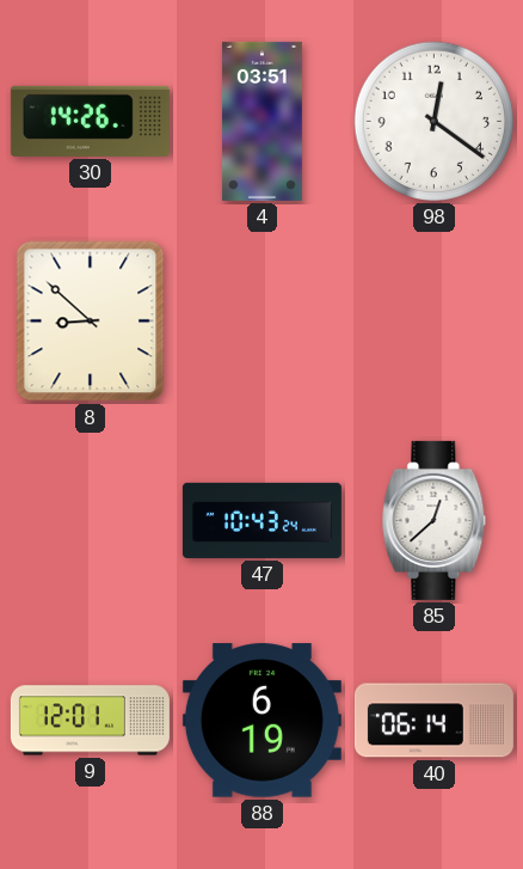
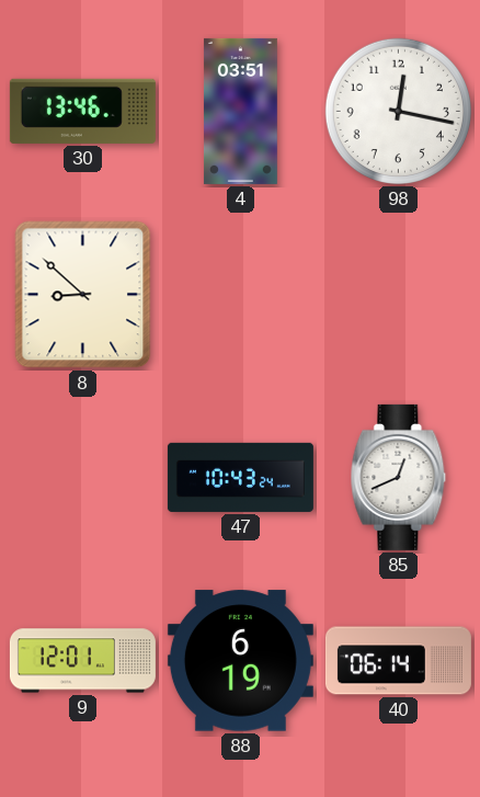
30: 14:26 -> 13:46 (82, 111)
98: 12:21 -> 12:17 (398, 111)
85: 12:38 -> 12:41 (399, 477)
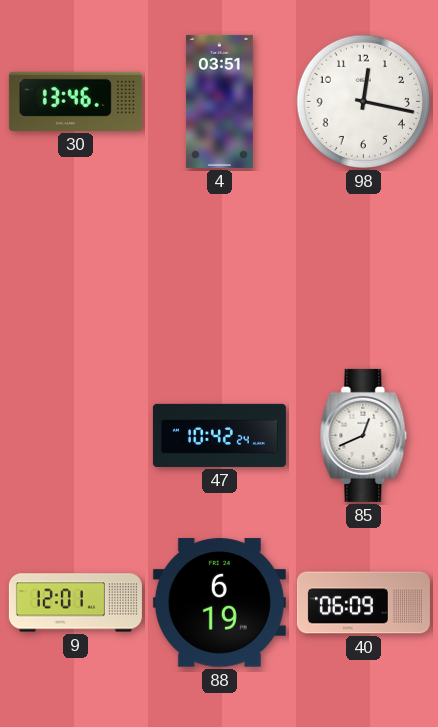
8: 8:52 -> none (83, 295)
47: 10:43 -> 10:42 (219, 435)
40: 06:14 -> 06:09 (363, 603)
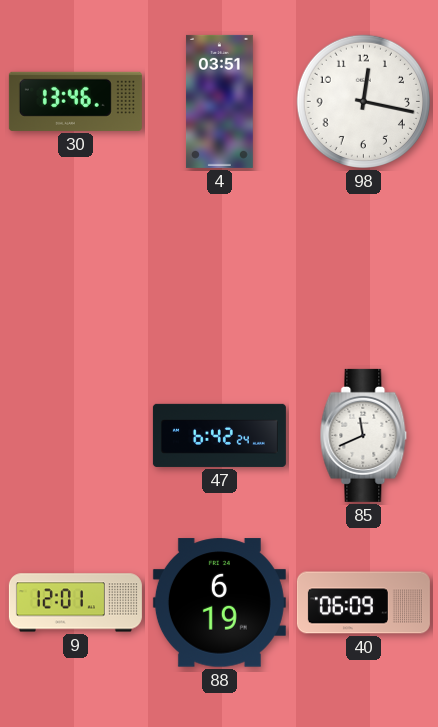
47: 10:42 -> 6:42 (219, 435)
85: 12:41 -> 11:41 (364, 435)
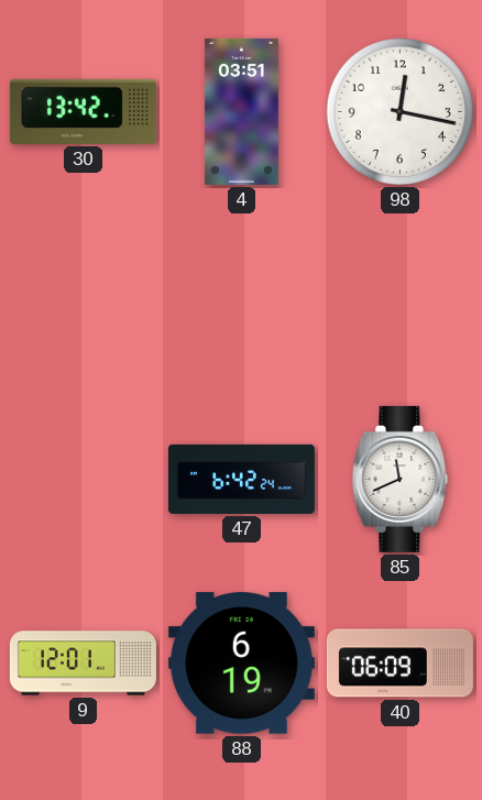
30: 13:46 -> 13:42 (83, 111)
